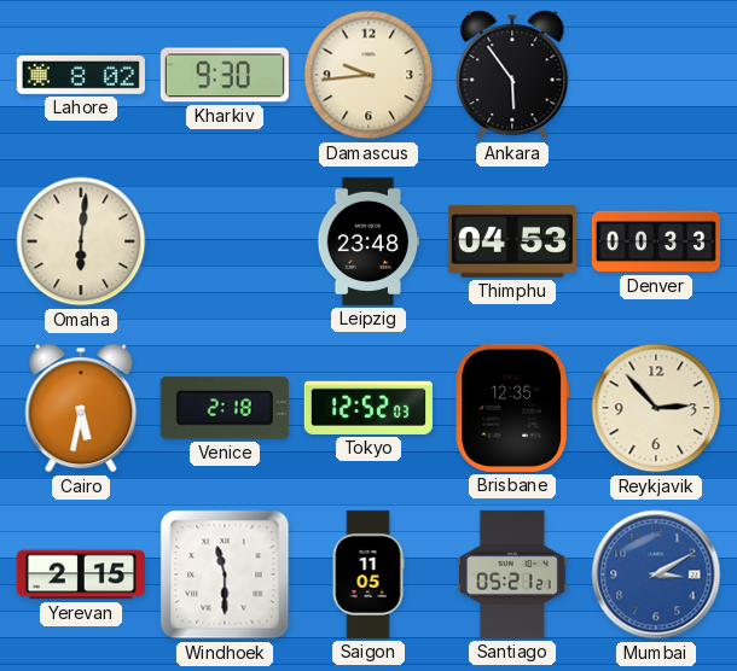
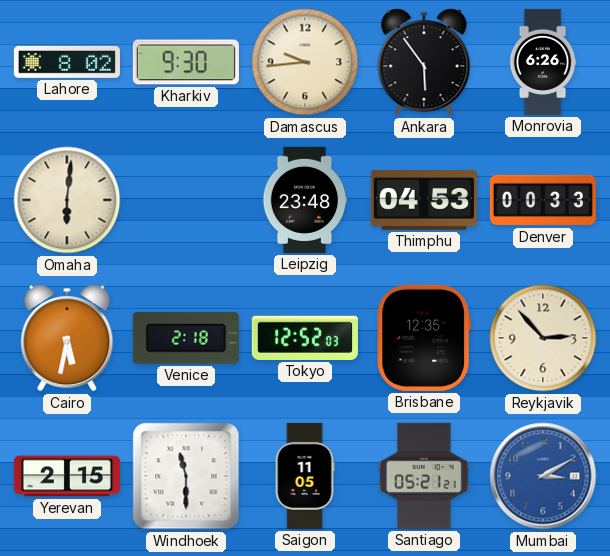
Monrovia: none -> 6:26 (543, 62)
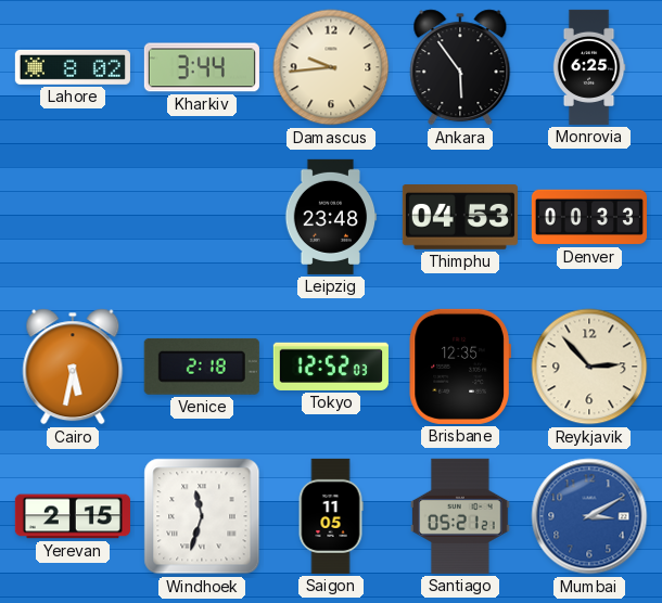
Kharkiv: 9:30 -> 3:44 (202, 67)
Monrovia: 6:26 -> 6:25 (589, 67)
Omaha: 6:01 -> none (67, 200)
Windhoek: 11:30 -> 11:33 (202, 516)
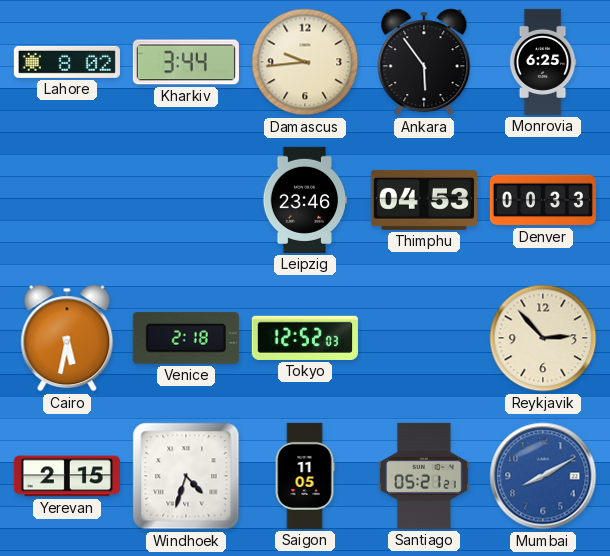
Leipzig: 23:48 -> 23:46 (305, 200)
Brisbane: 12:35 -> none (460, 367)
Windhoek: 11:33 -> 4:33 (186, 476)
Mumbai: 3:10 -> 8:10 (543, 476)
